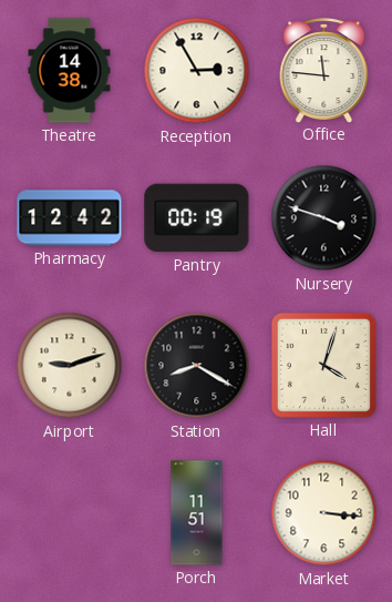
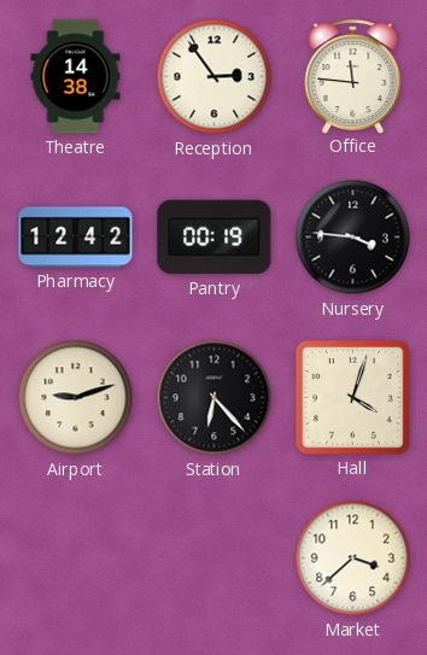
Reception: 2:55 -> 2:54 (215, 77)
Nursery: 3:48 -> 3:46 (353, 238)
Station: 8:20 -> 6:23 (215, 398)
Porch: 11:51 -> none (197, 513)
Market: 3:16 -> 3:38 (353, 558)
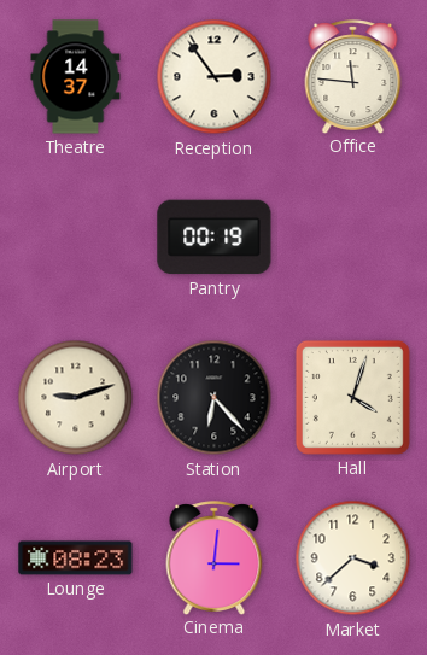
Theatre: 14:38 -> 14:37 (76, 77)
Pharmacy: 12:42 -> none (76, 238)
Nursery: 3:46 -> none (353, 238)
Lounge: none -> 08:23 (76, 558)
Cinema: none -> 3:01 (215, 557)
